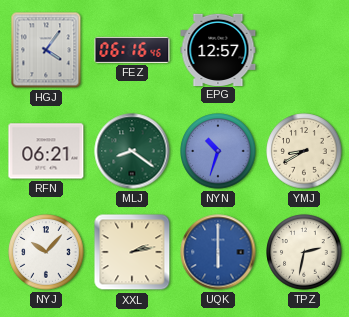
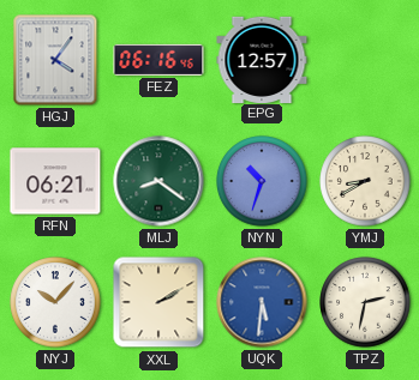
XXL: 2:13 -> 2:10 (158, 302)
UQK: 6:00 -> 5:31 (262, 302)
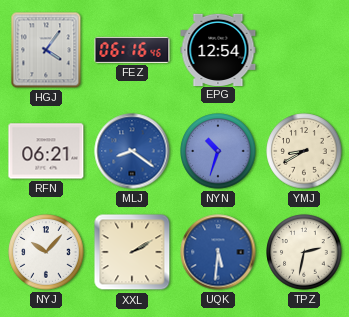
EPG: 12:57 -> 12:54 (218, 49)
MLJ dial: green -> blue (132, 151)
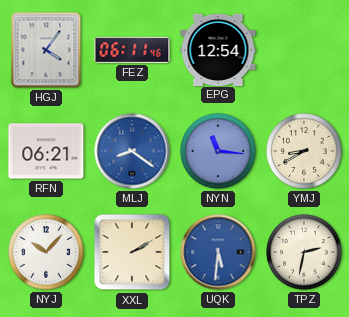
FEZ: 06:16 -> 06:11 (132, 50)
NYN: 10:33 -> 11:16 (218, 151)
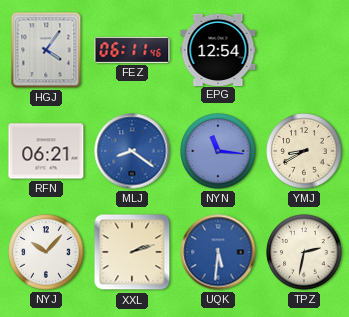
XXL: 2:10 -> 2:12 (132, 252)
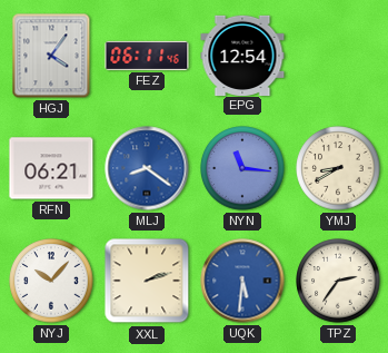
TPZ: 2:32 -> 2:36 (338, 281)
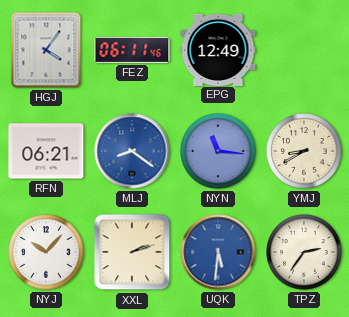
EPG: 12:54 -> 12:49 (218, 49)
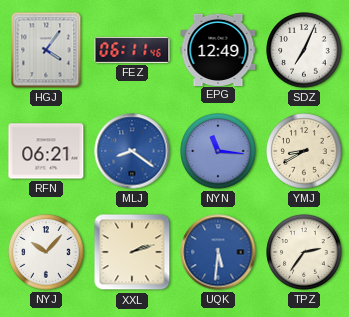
SDZ: none -> 7:04 (304, 50)
